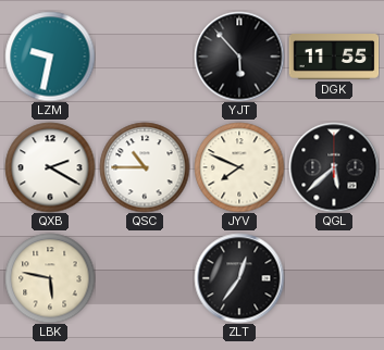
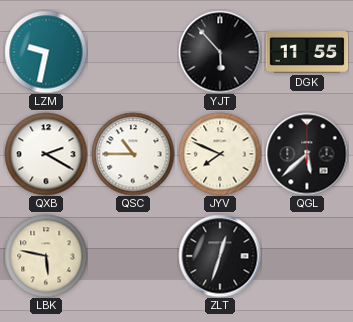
ZLT: 12:36 -> 12:33 (220, 256)
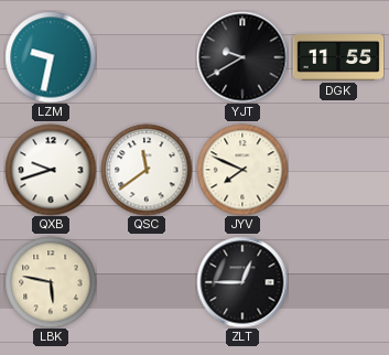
YJT: 5:53 -> 9:40 (242, 57)
QXB: 2:20 -> 9:42 (51, 170)
QSC: 10:45 -> 11:39 (147, 170)
QGL: 5:38 -> none (307, 154)
ZLT: 12:33 -> 12:45 (242, 282)
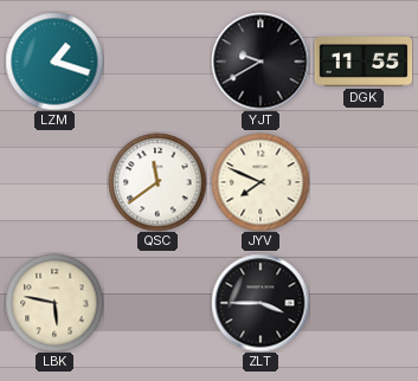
LZM: 9:32 -> 1:18 (54, 62)
QXB: 9:42 -> none (51, 170)
ZLT: 12:45 -> 3:45 (261, 303)
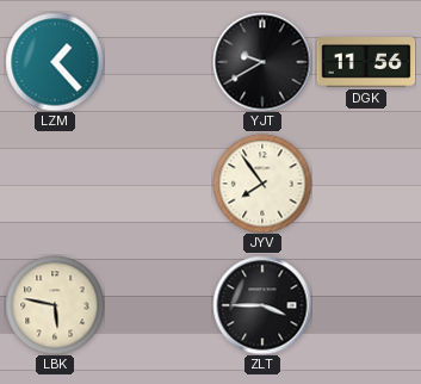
LZM: 1:18 -> 1:23 (55, 62)
DGK: 11:55 -> 11:56 (366, 63)
QSC: 11:39 -> none (157, 182)
JYV: 7:49 -> 7:54 (262, 184)
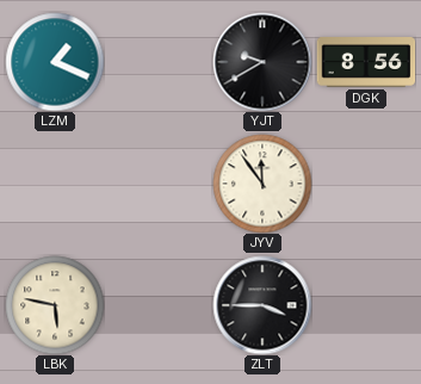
LZM: 1:23 -> 1:19 (55, 62)
DGK: 11:56 -> 8:56 (366, 63)
JYV: 7:54 -> 11:54 (262, 184)
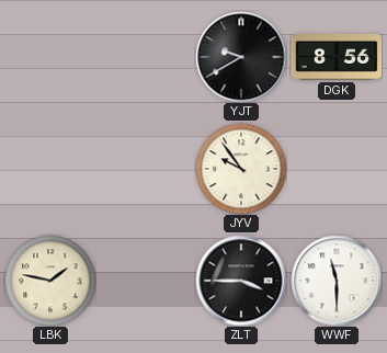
LZM: 1:19 -> none (55, 62)
JYV: 11:54 -> 9:54 (241, 169)
LBK: 5:47 -> 1:47 (50, 281)
WWF: none -> 11:30 (337, 281)
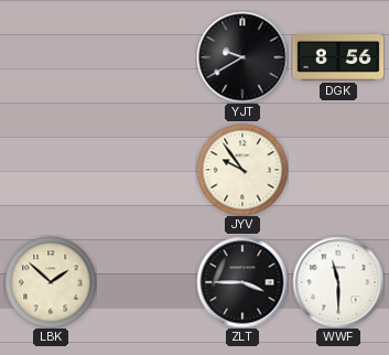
LBK: 1:47 -> 1:52 (51, 282)
